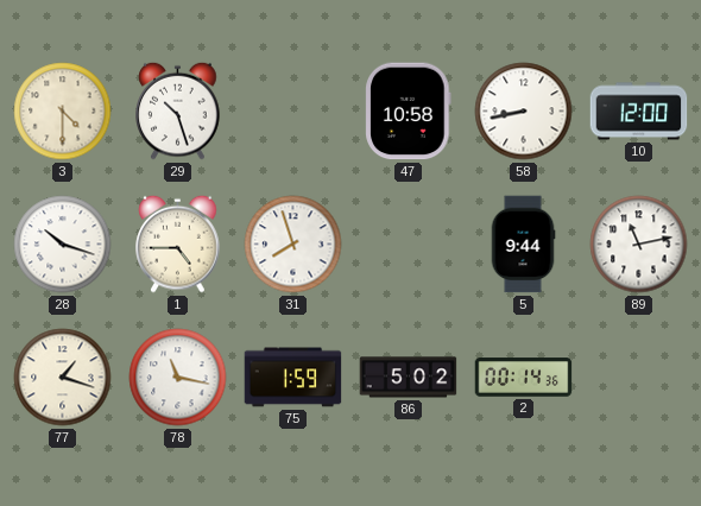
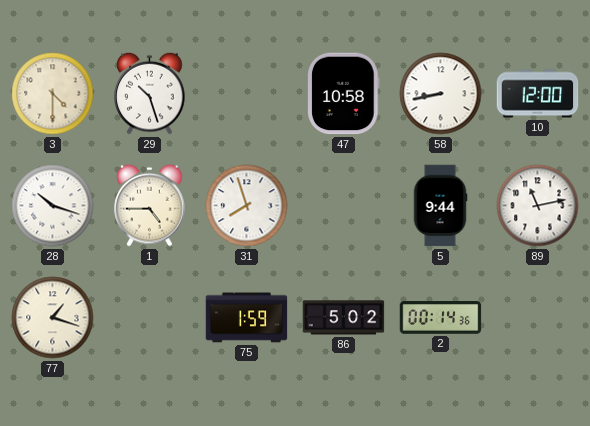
78: 11:17 -> none (178, 378)
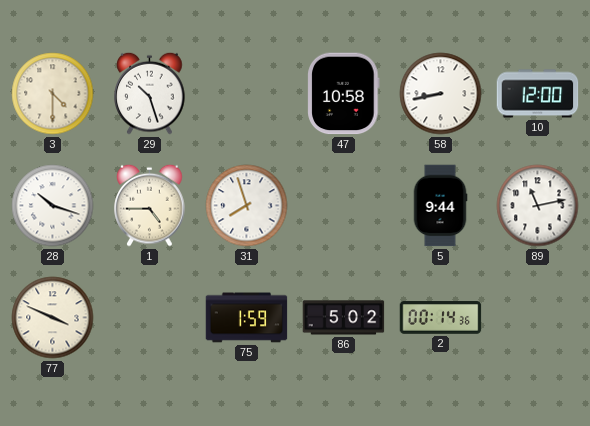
77: 1:18 -> 3:49 (53, 318)
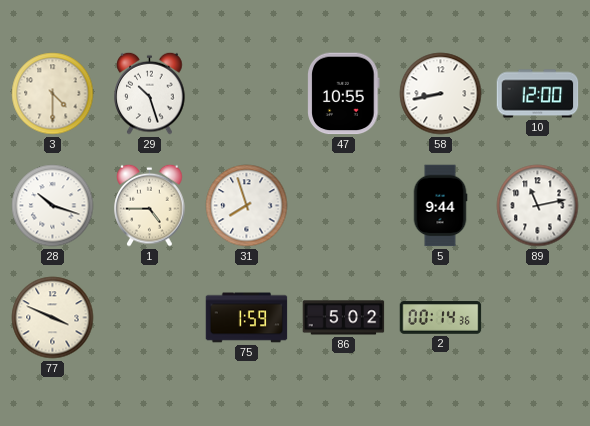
47: 10:58 -> 10:55 (344, 94)
